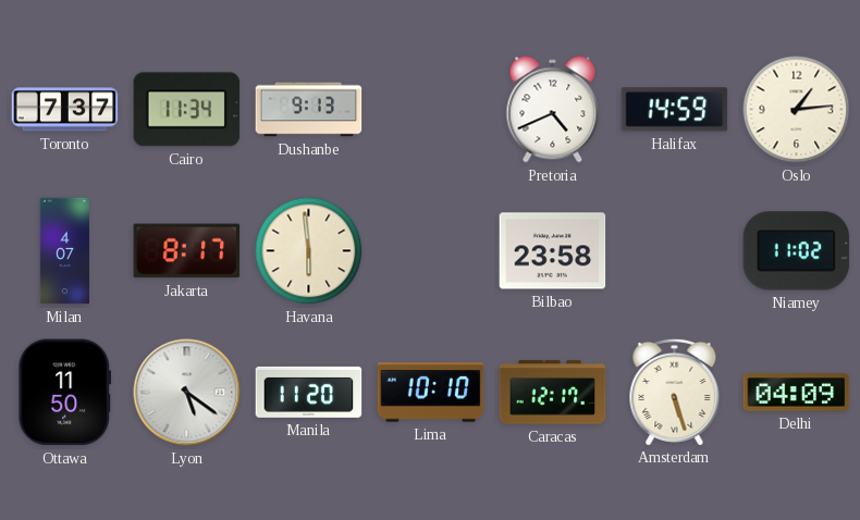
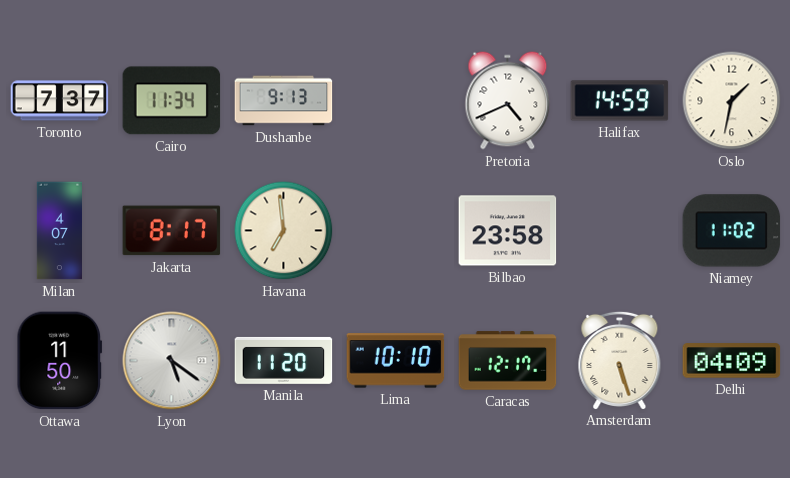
Oslo: 1:14 -> 1:32 (732, 101)
Havana: 5:59 -> 6:59 (284, 231)
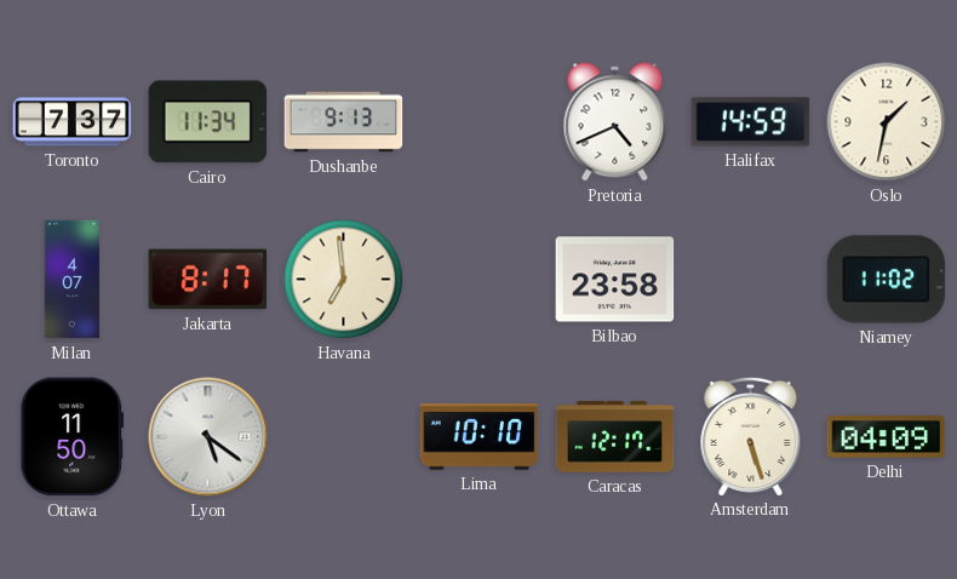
Manila: 11:20 -> none (284, 360)
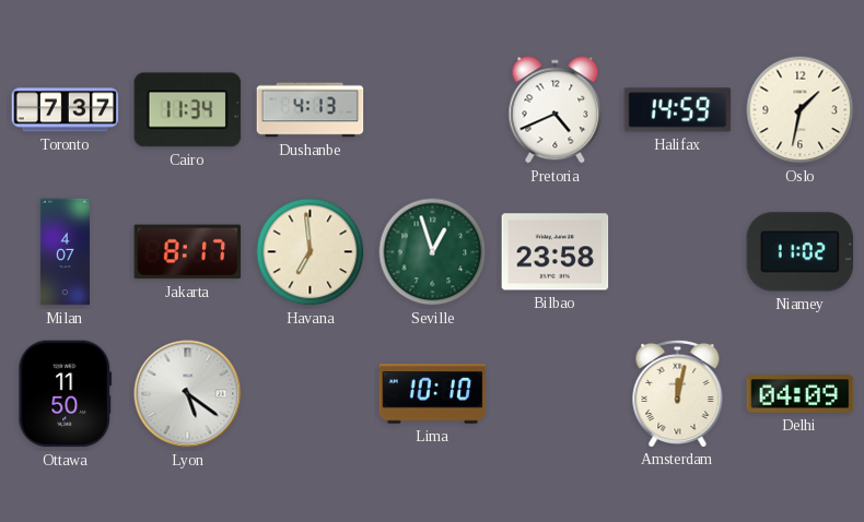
Dushanbe: 9:13 -> 4:13 (311, 110)
Seville: none -> 12:57 (433, 252)
Caracas: 12:17 -> none (615, 437)
Amsterdam: 5:27 -> 12:02 (678, 393)
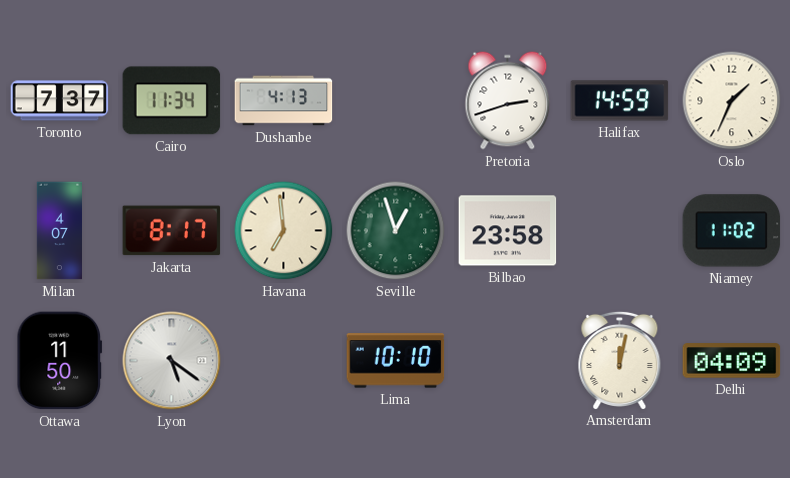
Pretoria: 4:41 -> 2:42 (508, 101)
Oslo: 1:32 -> 1:34 (732, 101)
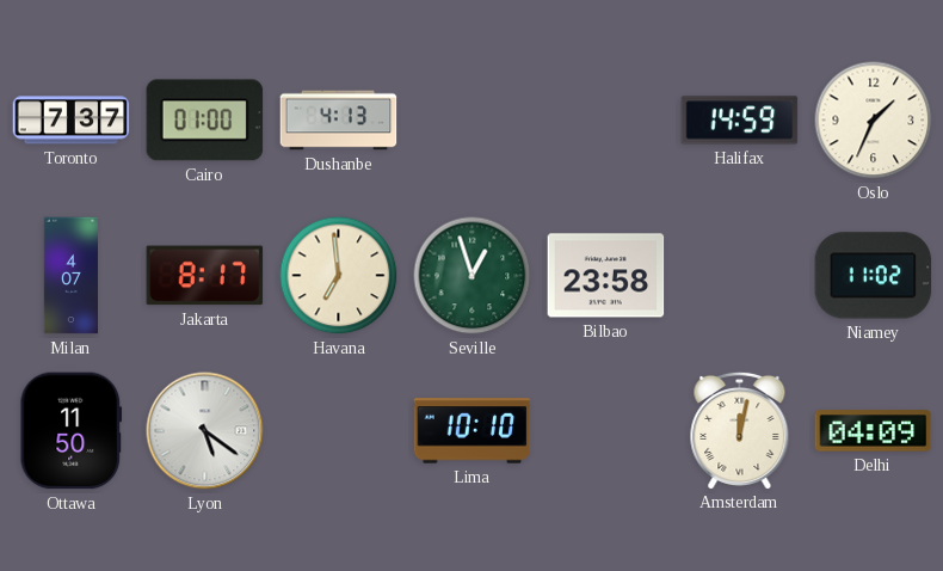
Cairo: 11:34 -> 01:00 (205, 121)
Pretoria: 2:42 -> none (508, 101)
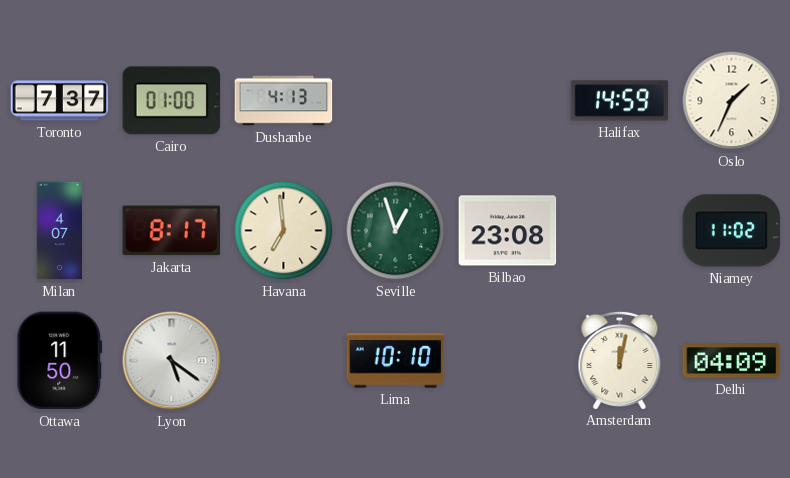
Bilbao: 23:58 -> 23:08 (508, 231)
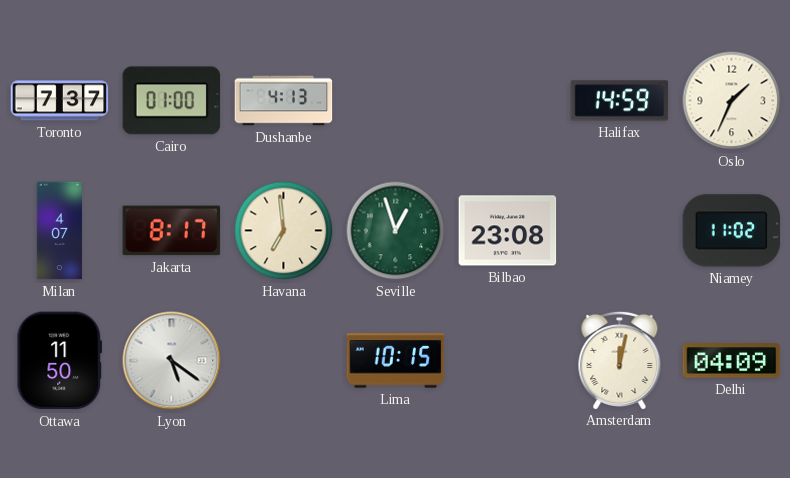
Lima: 10:10 -> 10:15 (396, 361)
